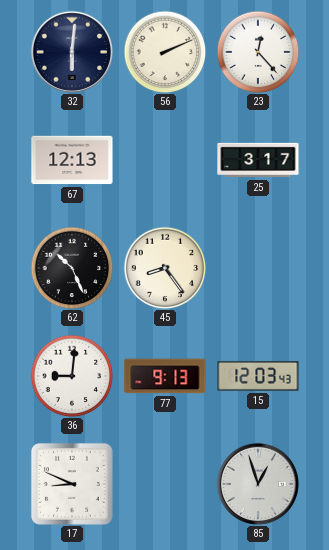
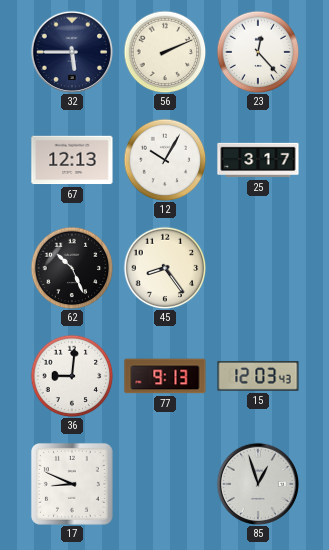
32: 6:01 -> 5:45 (71, 51)
12: none -> 10:05 (165, 160)
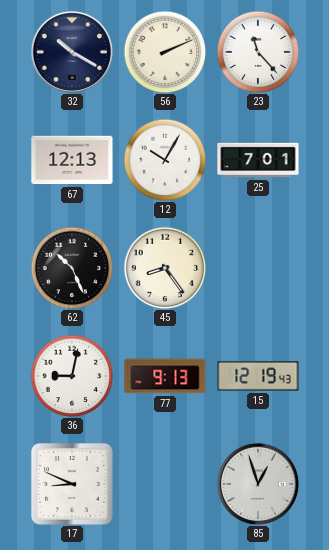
32: 5:45 -> 10:20 (71, 51)
23: 12:23 -> 11:23 (258, 52)
25: 3:17 -> 7:01 (258, 160)
36: 9:01 -> 9:02 (72, 376)
15: 12:03 -> 12:19 (258, 376)
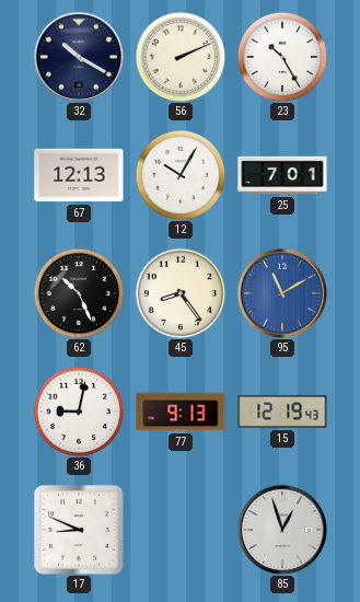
23: 11:23 -> 10:25 (282, 57)
95: none -> 11:10 (281, 292)
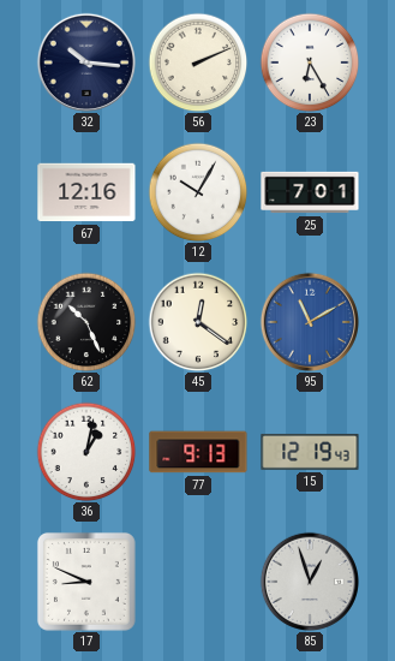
32: 10:20 -> 10:16 (85, 61)
23: 10:25 -> 6:25 (310, 62)
67: 12:13 -> 12:16 (86, 192)
45: 8:24 -> 12:21 (198, 322)
36: 9:02 -> 1:02 (86, 452)
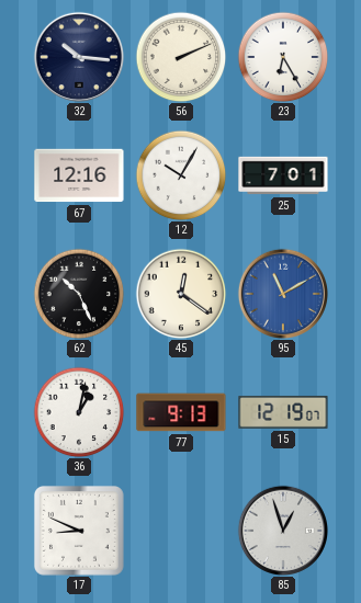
15: 12:19:43 -> 12:19:07 (283, 412)
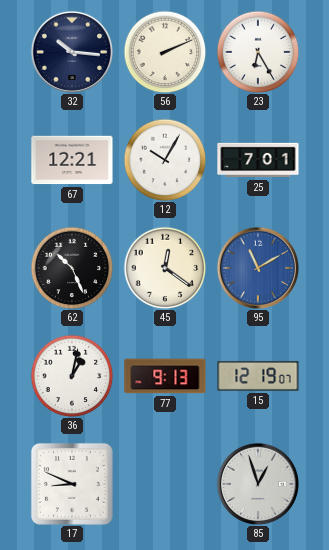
67: 12:16 -> 12:21 (72, 160)
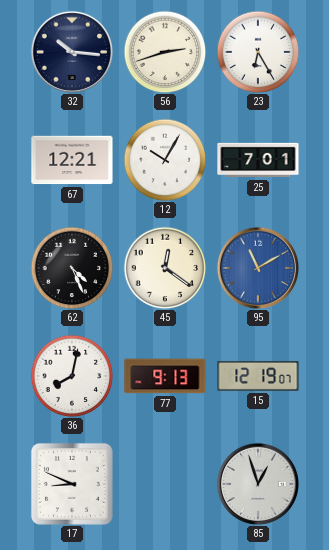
56: 2:11 -> 2:42 (165, 52)
62: 10:26 -> 4:26 (72, 268)
36: 1:02 -> 8:02 (72, 376)
